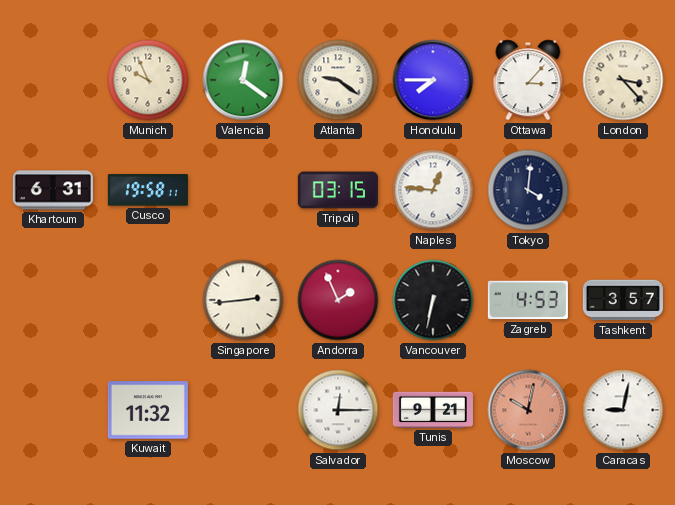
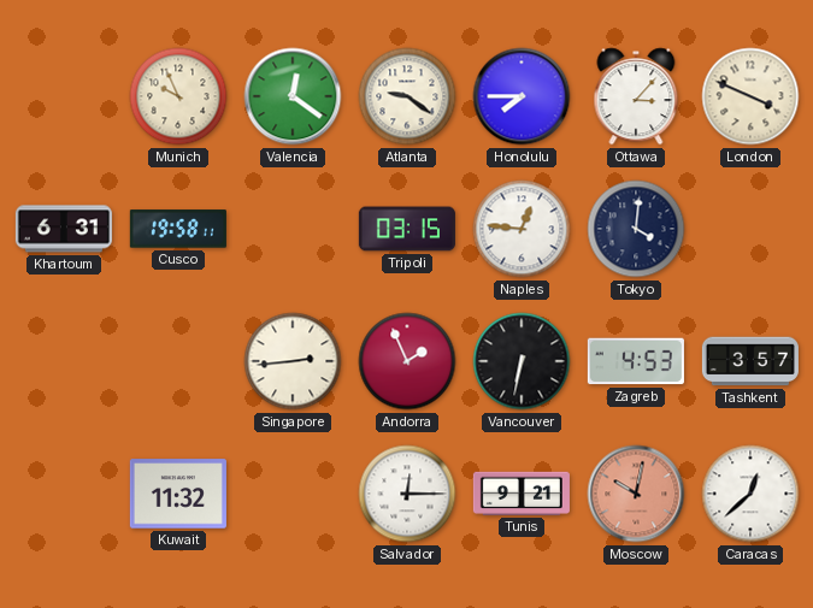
London: 3:23 -> 3:49 (750, 96)
Caracas: 9:02 -> 12:38 (750, 494)
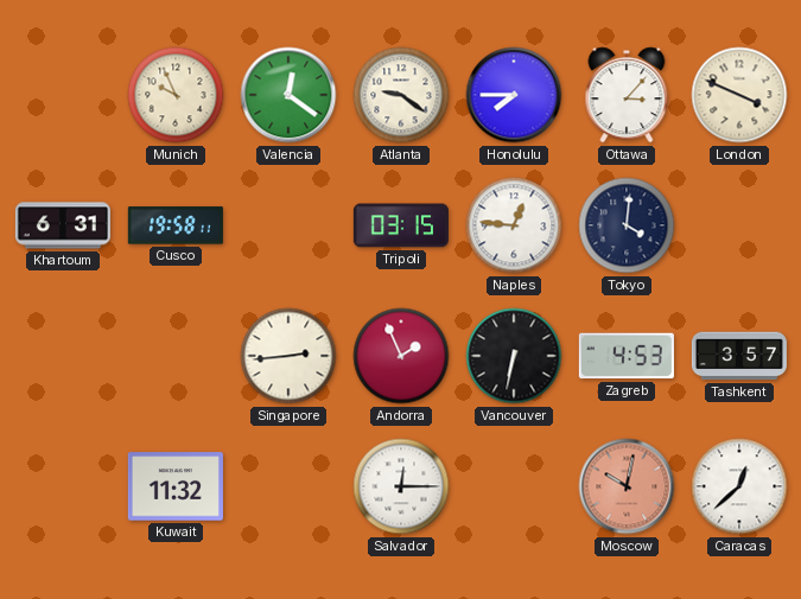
Tunis: 9:21 -> none (522, 494)
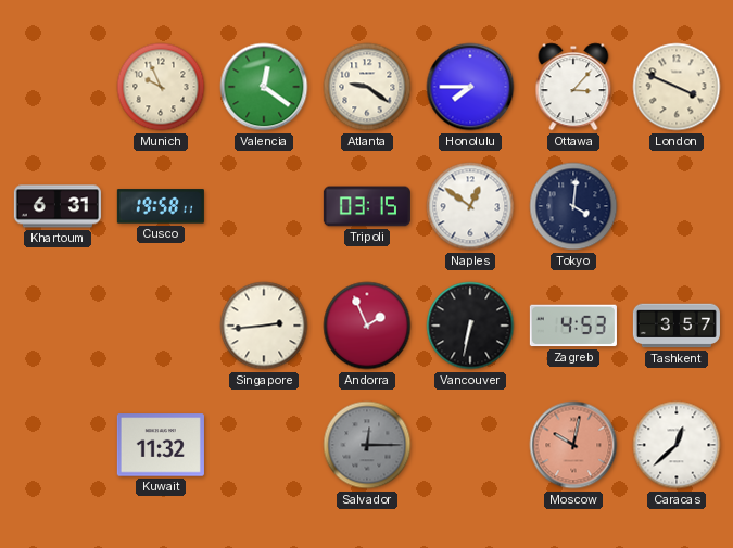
Naples: 12:46 -> 12:51 (470, 206)
Salvador dial: white -> grey (367, 445)
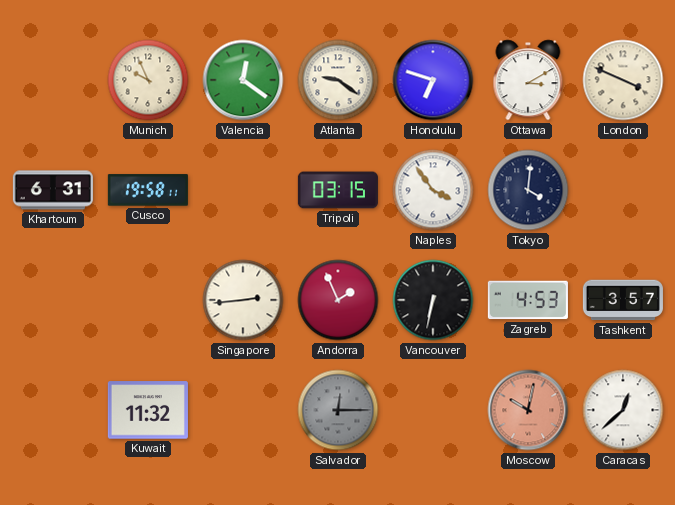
Honolulu: 7:45 -> 6:48 (433, 80)
Ottawa: 3:07 -> 3:10 (528, 80)
Naples: 12:51 -> 3:54 (433, 190)
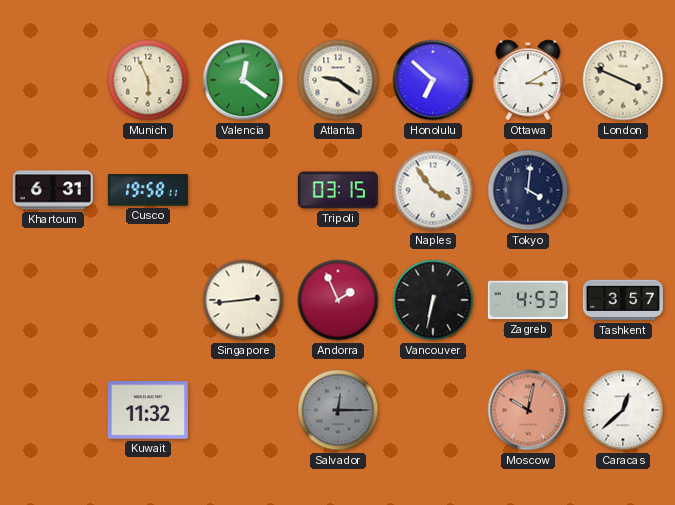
Munich: 9:56 -> 5:56 (148, 80)
Honolulu: 6:48 -> 6:52 (433, 80)
